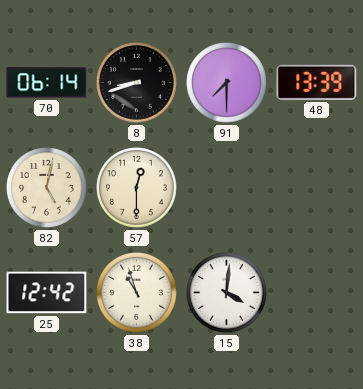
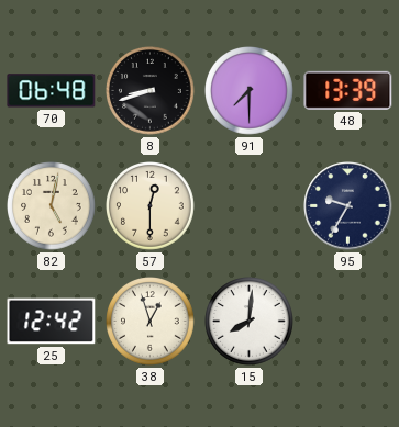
70: 06:14 -> 06:48 (52, 91)
95: none -> 9:35 (348, 206)
38: 10:57 -> 12:57 (151, 322)
15: 4:01 -> 8:01 (250, 322)
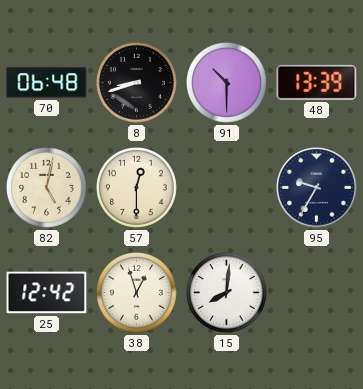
91: 7:30 -> 10:30 (227, 83)
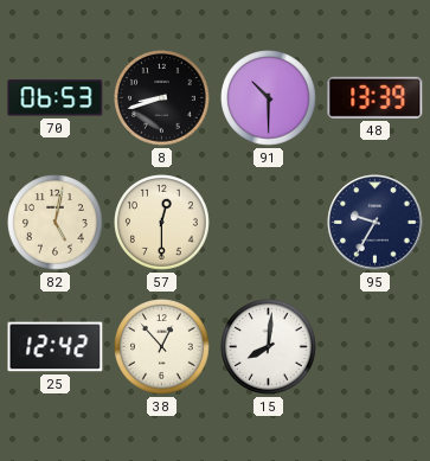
70: 06:48 -> 06:53 (56, 98)
38: 12:57 -> 12:53 (162, 347)
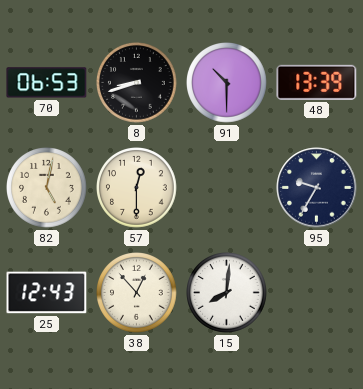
25: 12:42 -> 12:43 (47, 293)
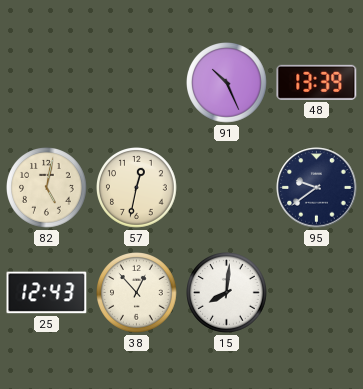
70: 06:53 -> none (47, 83)
8: 8:42 -> none (137, 83)
91: 10:30 -> 10:26 (227, 83)
57: 12:30 -> 12:32 (137, 188)
95: 9:35 -> 9:39 (317, 188)
